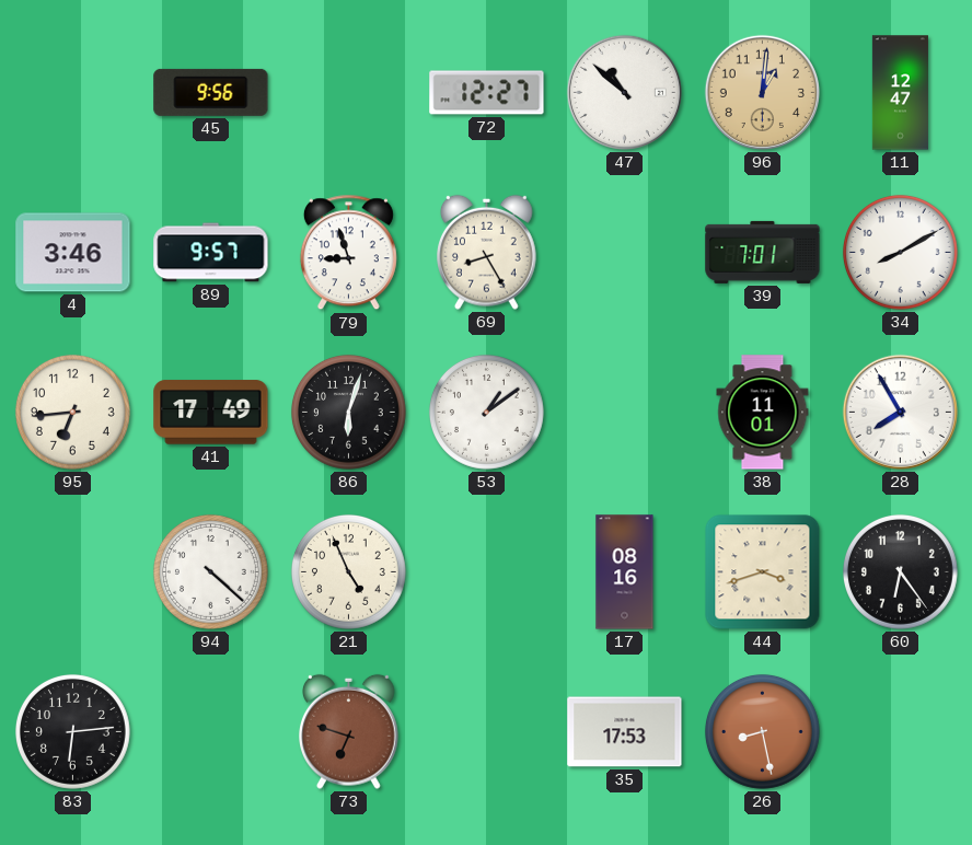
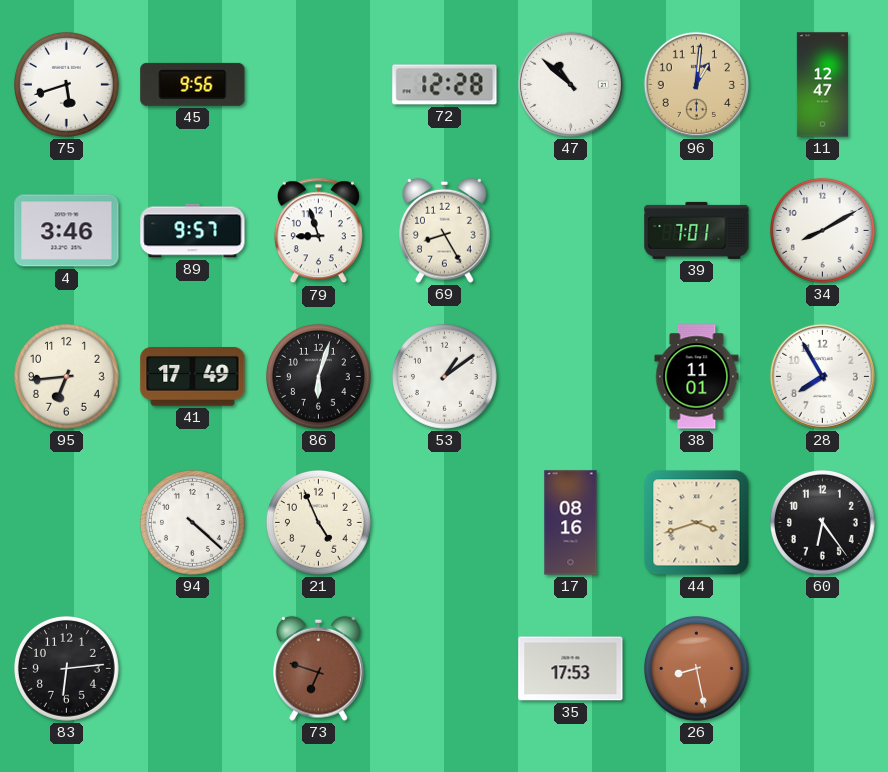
75: none -> 5:42 (66, 84)
72: 12:27 -> 12:28 (445, 85)
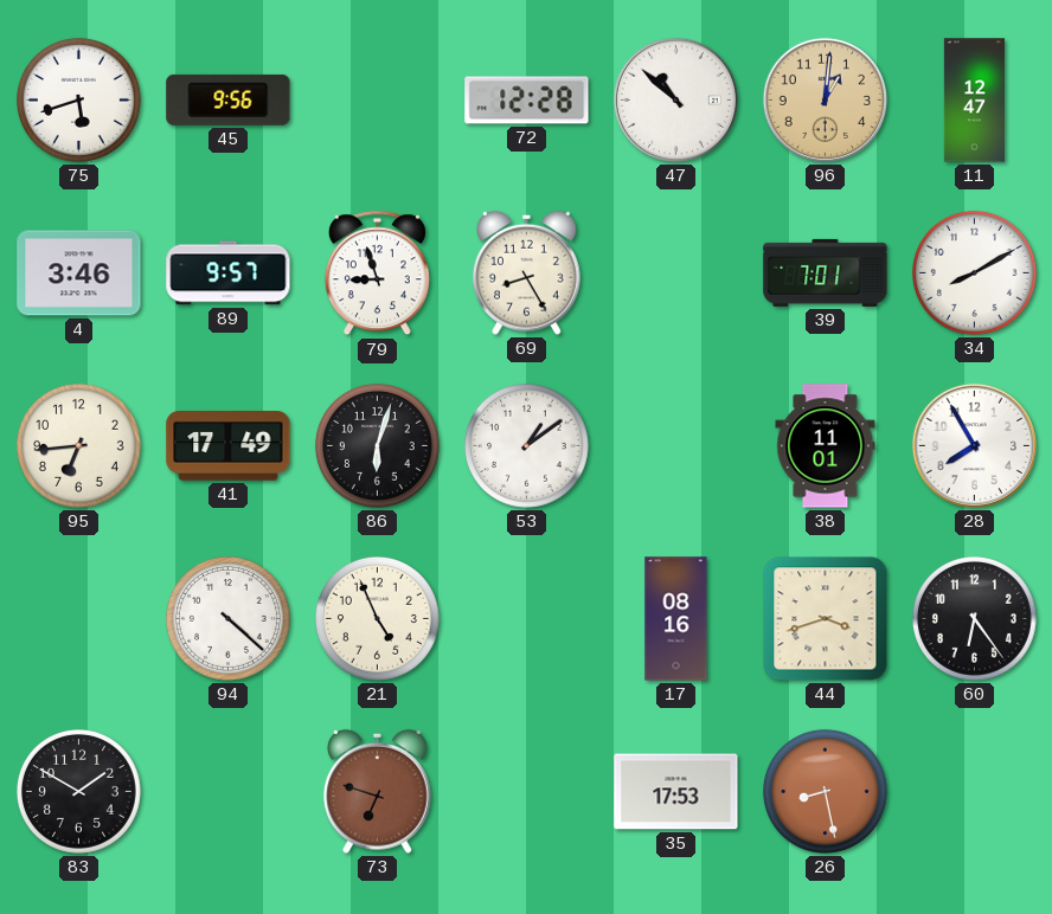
83: 6:14 -> 1:50 (78, 791)
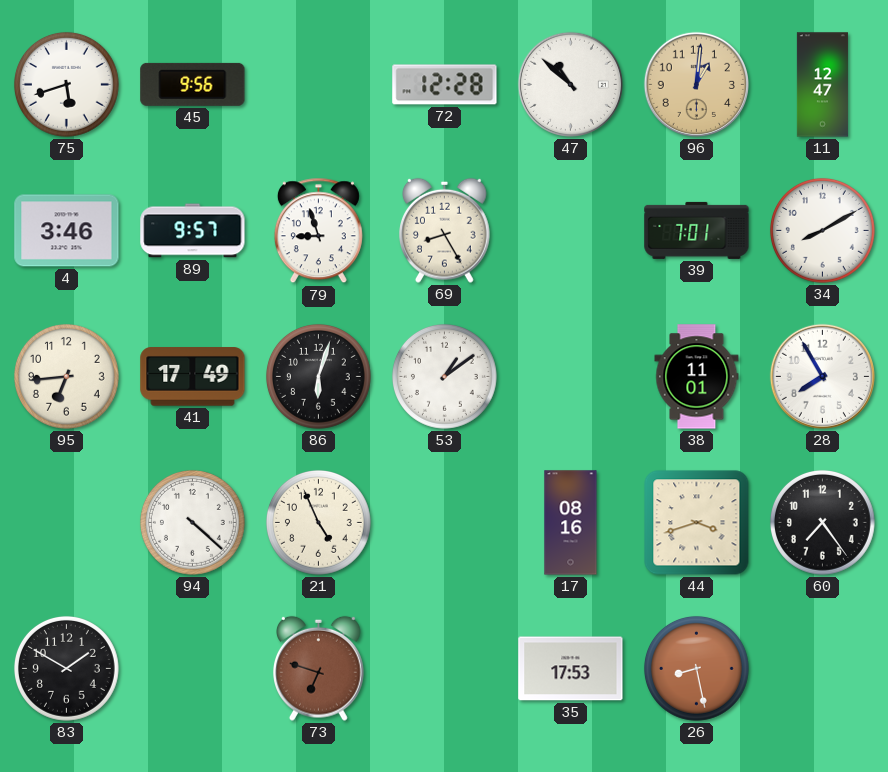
60: 6:24 -> 7:24 (822, 522)
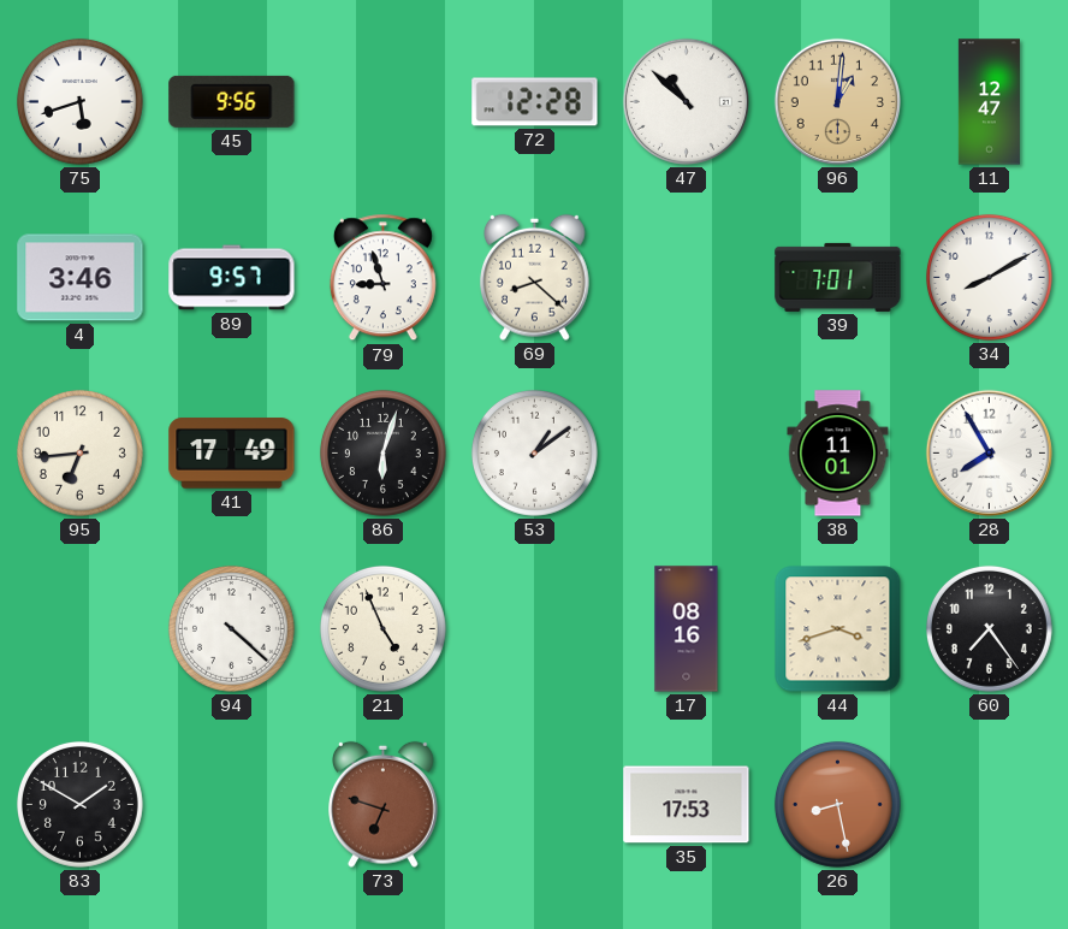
69: 8:25 -> 8:22 (535, 277)
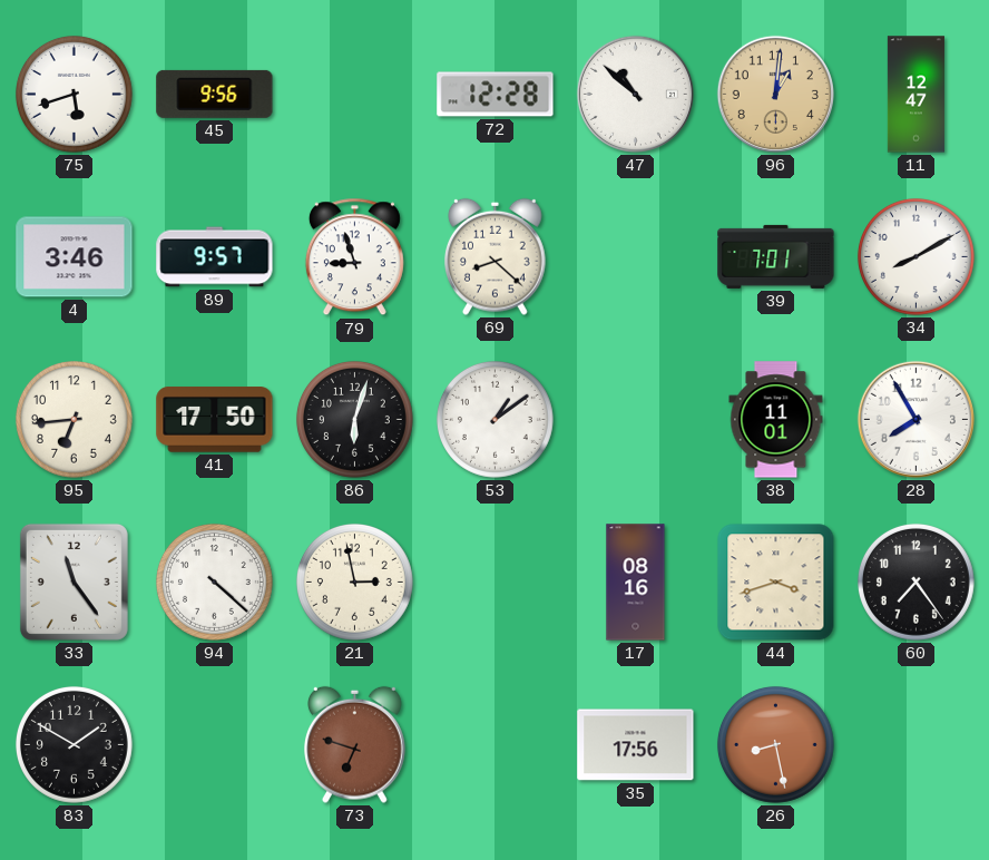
41: 17:49 -> 17:50 (215, 420)
33: none -> 11:24 (74, 582)
21: 4:56 -> 2:58 (354, 582)
35: 17:53 -> 17:56 (636, 745)
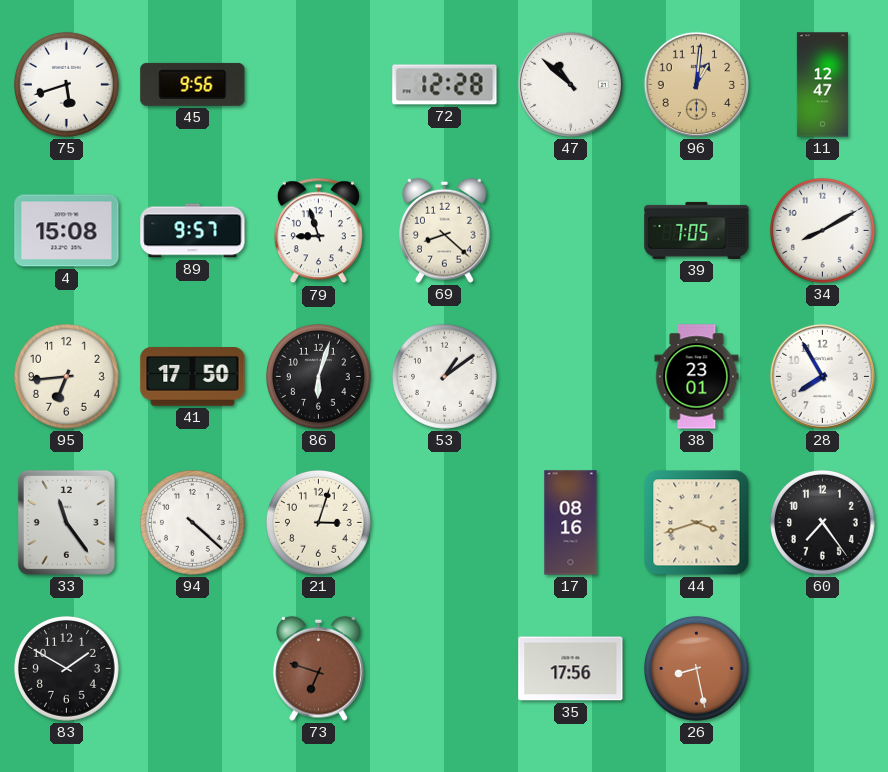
4: 3:46 -> 15:08 (67, 231)
39: 7:01 -> 7:05 (697, 230)
38: 11:01 -> 23:01 (697, 377)
21: 2:58 -> 3:03 (318, 522)
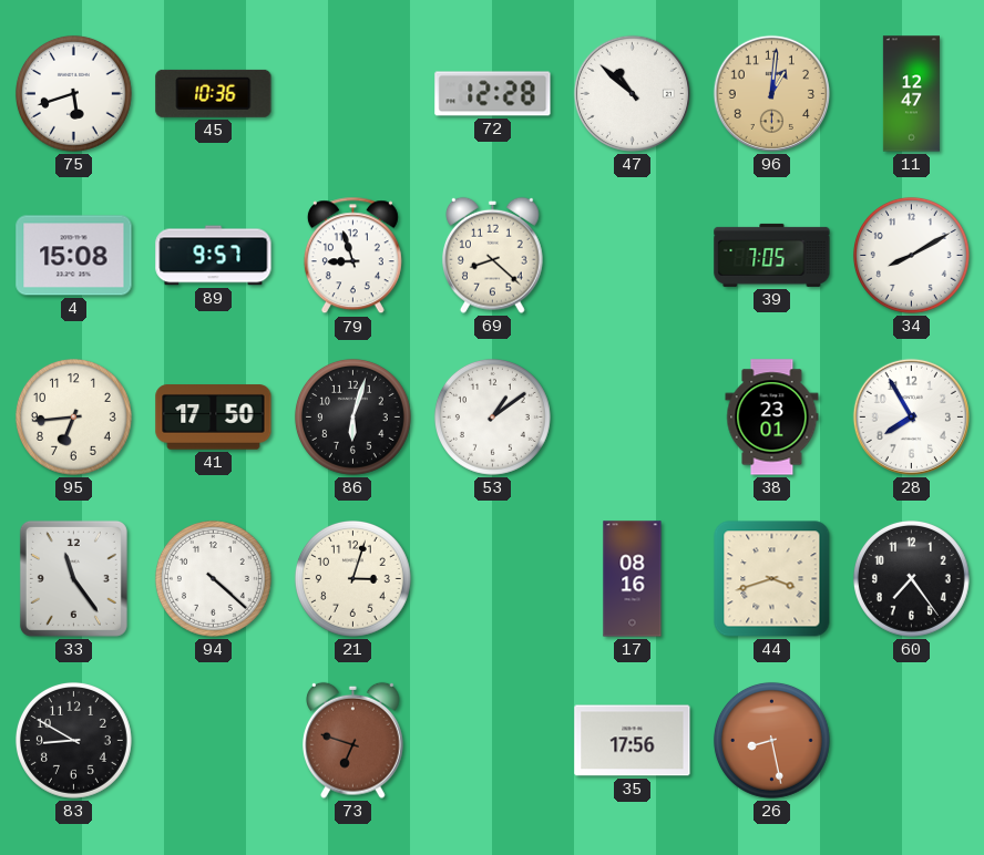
45: 9:56 -> 10:36 (214, 93)
83: 1:50 -> 8:50 (73, 740)
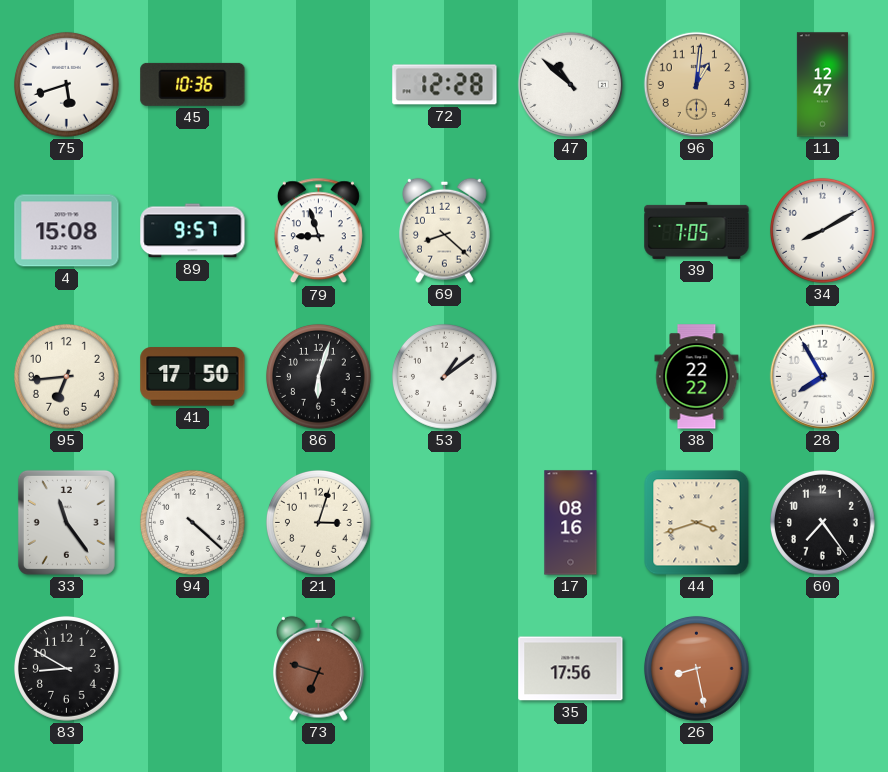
38: 23:01 -> 22:22 (697, 377)
